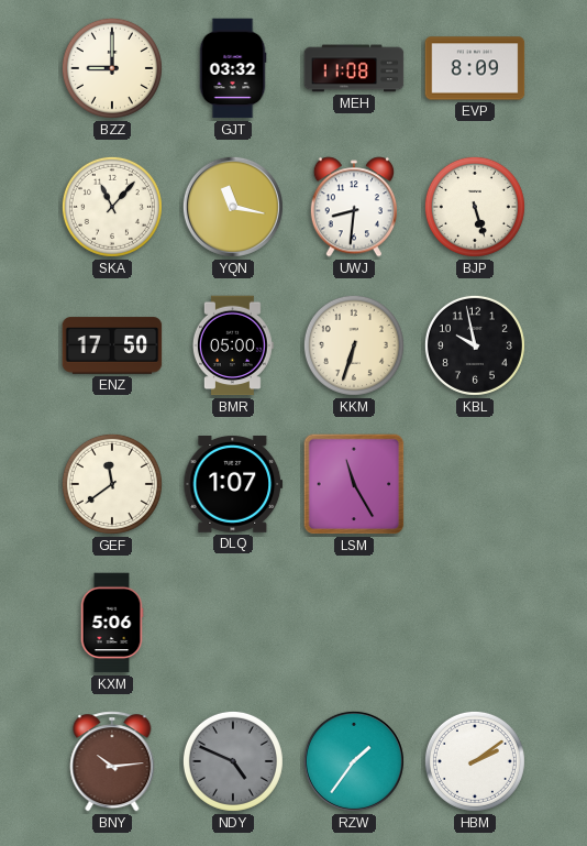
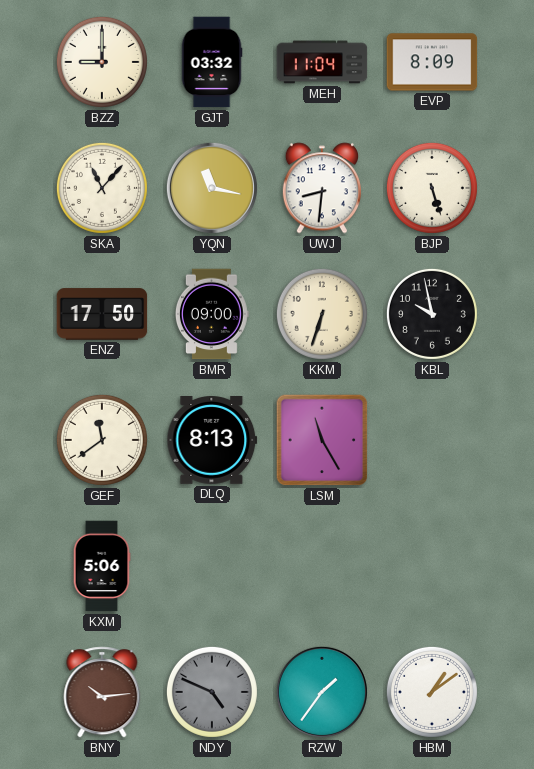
MEH: 11:08 -> 11:04 (322, 62)
BMR: 05:00 -> 09:00 (212, 314)
DLQ: 1:07 -> 8:13 (212, 441)
HBM: 2:09 -> 1:09 (432, 692)
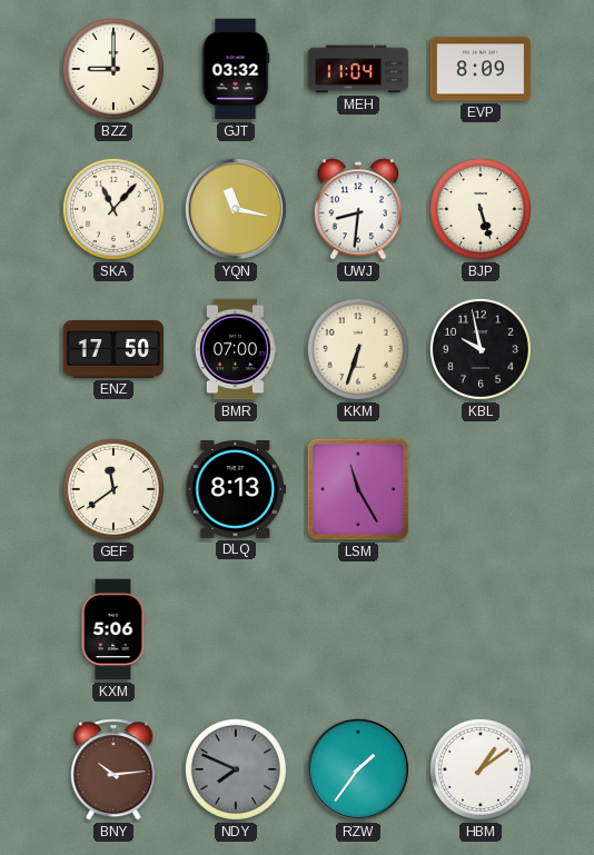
BMR: 09:00 -> 07:00 (236, 349)
NDY: 4:49 -> 7:49 (236, 769)
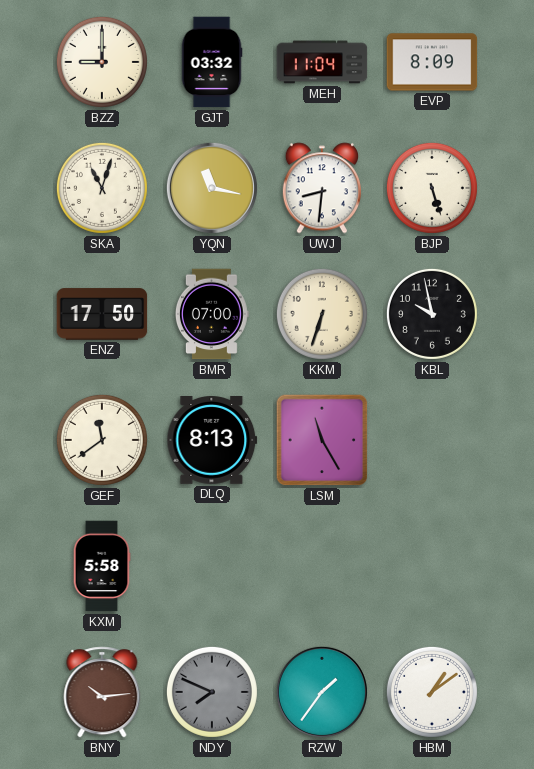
SKA: 11:07 -> 11:03 (102, 188)
KXM: 5:06 -> 5:58 (102, 566)
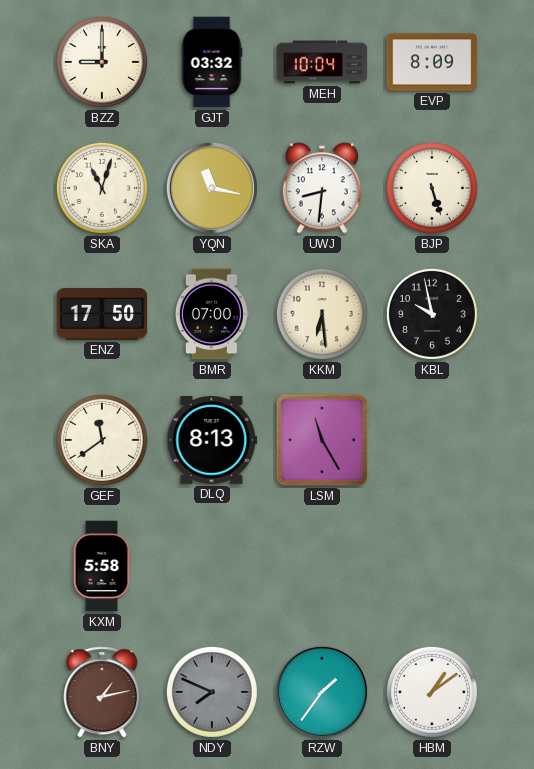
MEH: 11:04 -> 10:04 (322, 62)
KKM: 6:33 -> 6:29 (322, 314)
BNY: 10:14 -> 1:13 (102, 692)
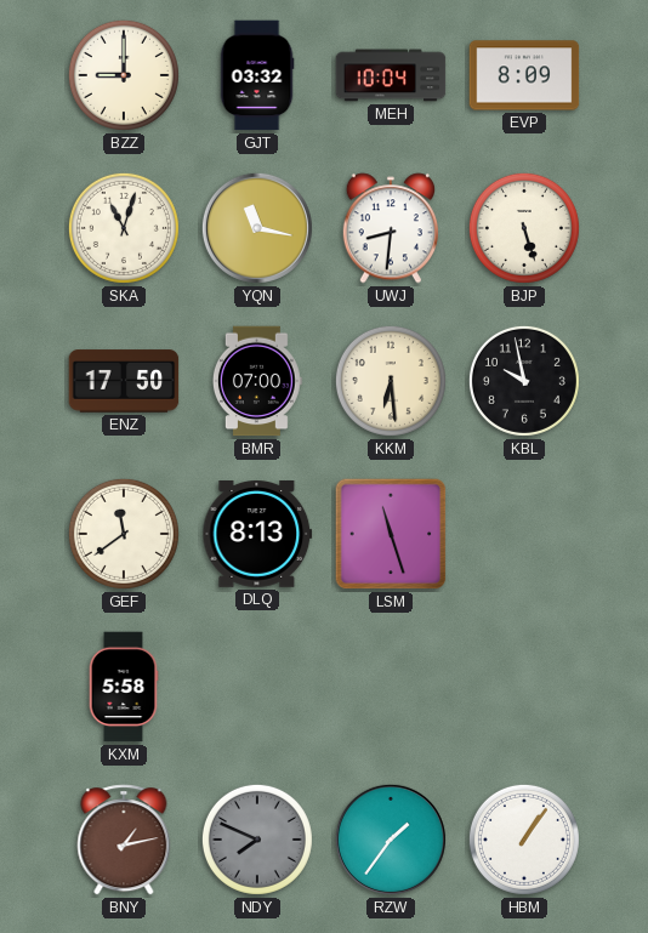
LSM: 11:25 -> 11:27 (391, 534)
HBM: 1:09 -> 1:06 (524, 840)
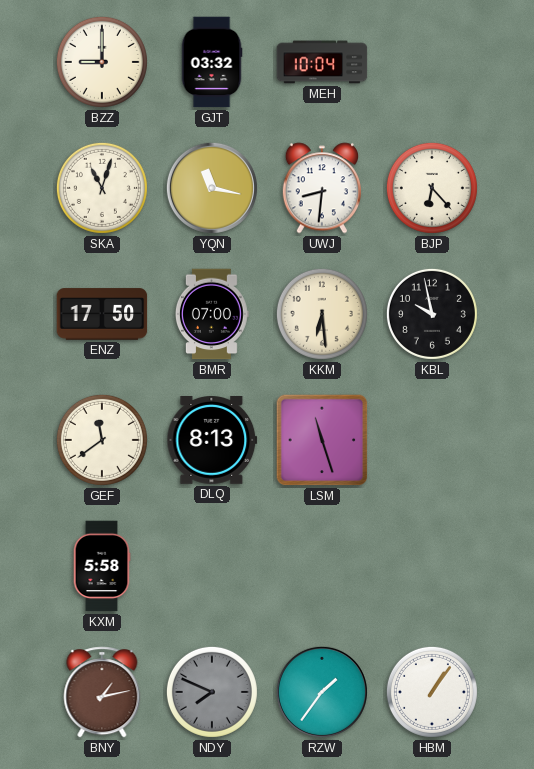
EVP: 8:09 -> none (524, 75)
BJP: 5:27 -> 6:23 (432, 188)
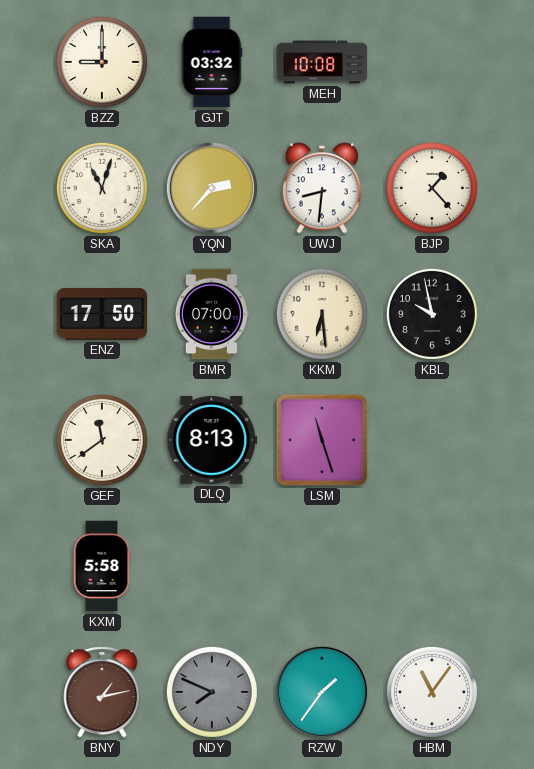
MEH: 10:04 -> 10:08 (322, 62)
YQN: 11:17 -> 2:37 (212, 188)
BJP: 6:23 -> 1:23 (432, 188)
HBM: 1:06 -> 11:06 (432, 692)
